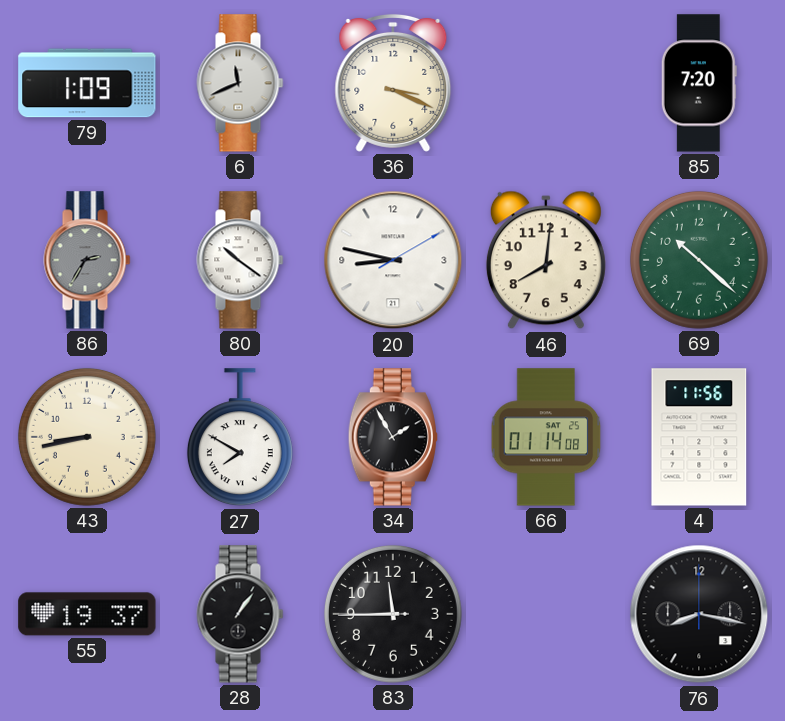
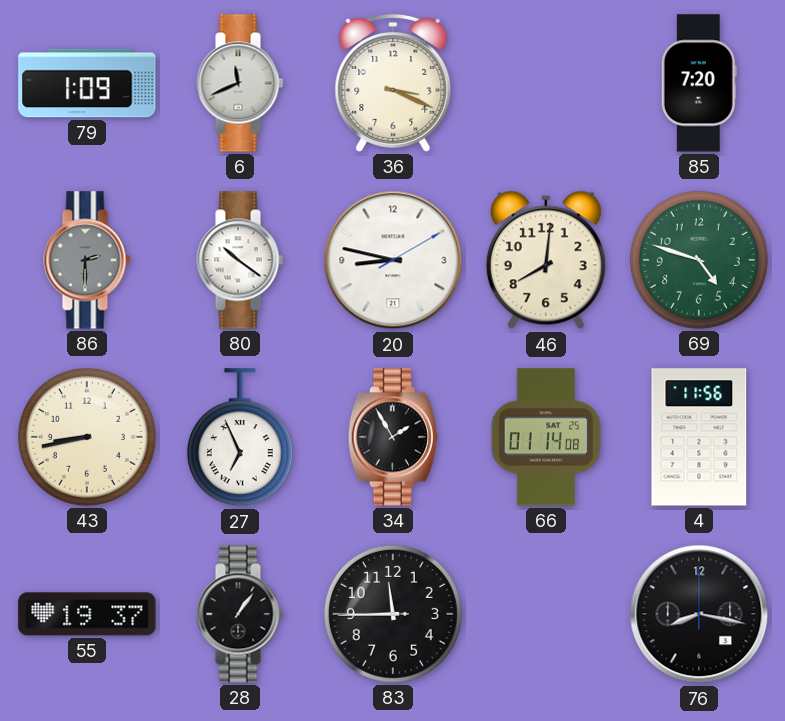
86: 2:35 -> 2:30 (87, 260)
69: 10:22 -> 4:48 (699, 260)
27: 7:50 -> 6:56 (240, 438)
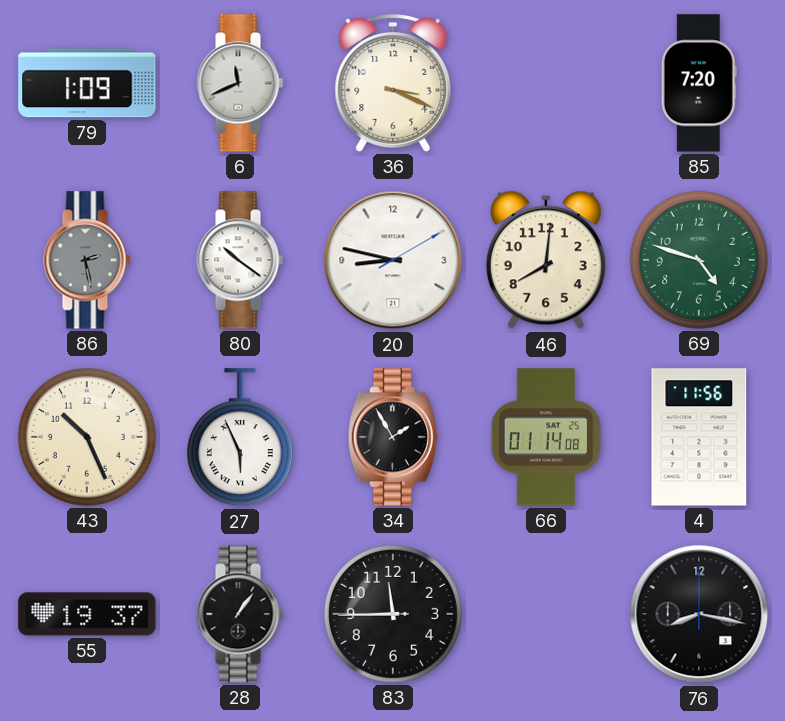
86: 2:30 -> 2:28 (87, 260)
43: 8:43 -> 10:26 (87, 437)
27: 6:56 -> 5:56 (240, 438)
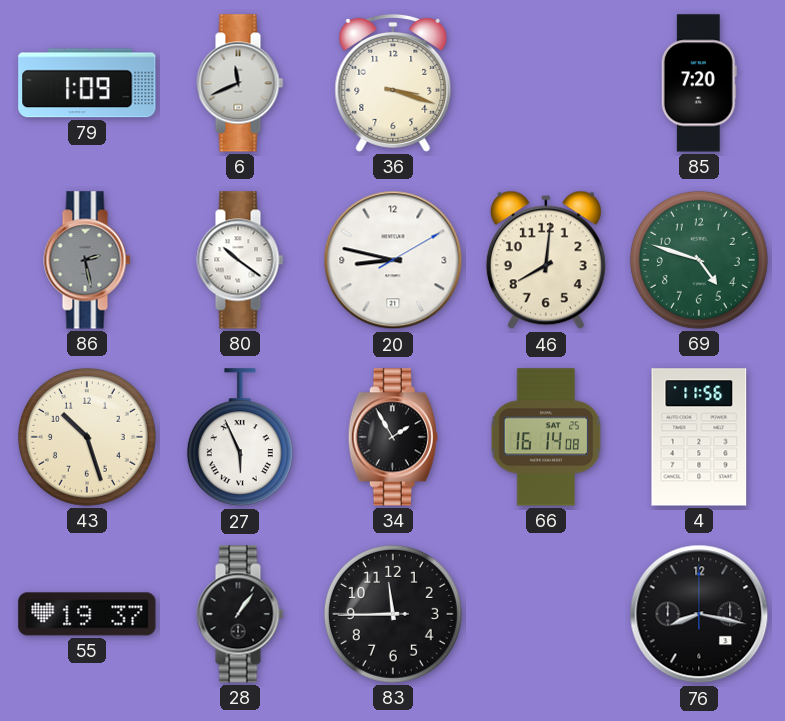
36: 3:19 -> 3:18 (393, 83)
43: 10:26 -> 10:27 (87, 437)
66: 01:14 -> 16:14 (546, 437)
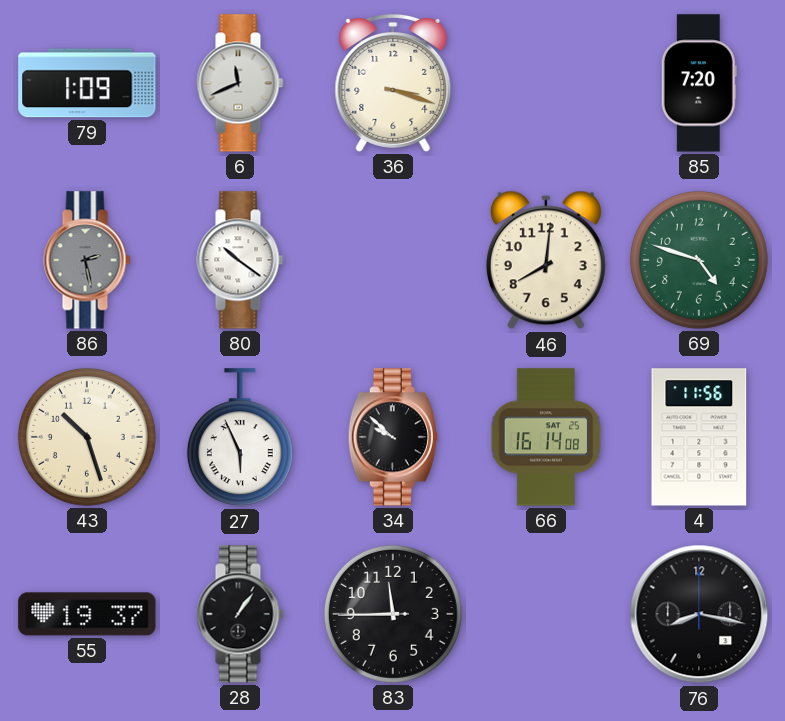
20: 8:47 -> none (393, 260)
34: 1:55 -> 9:52 (393, 437)
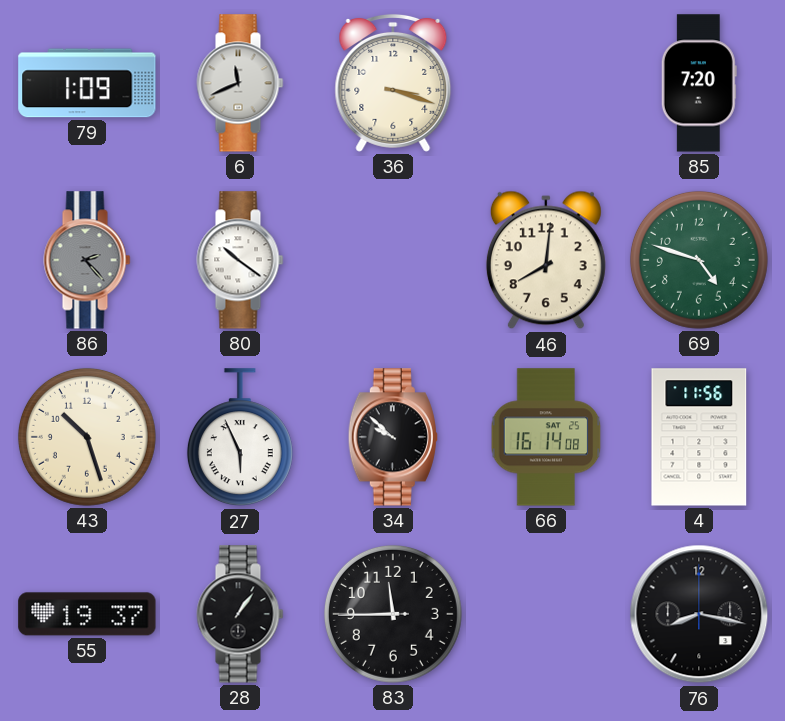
86: 2:28 -> 2:23 (87, 260)
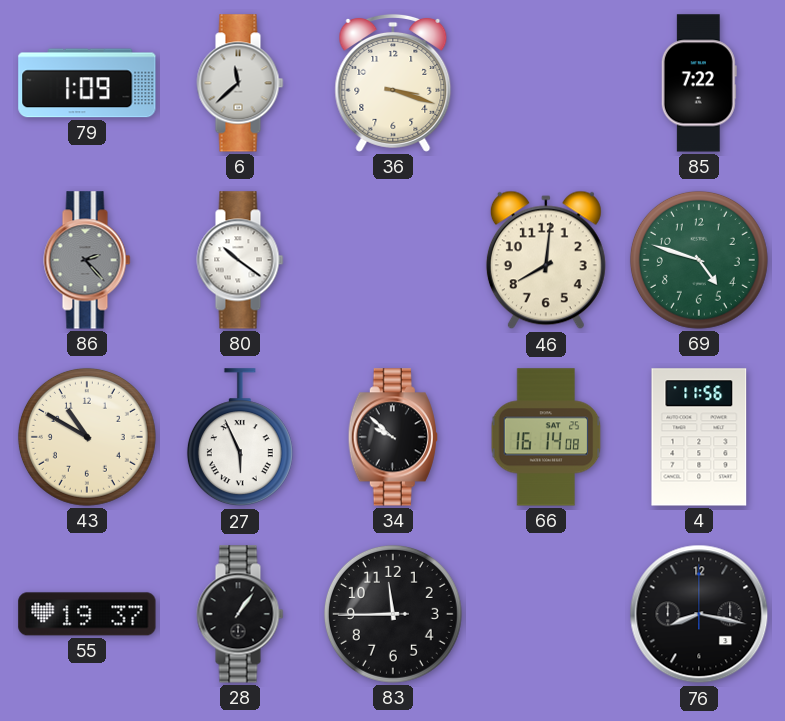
6: 11:41 -> 11:38 (240, 83)
85: 7:20 -> 7:22 (699, 83)
43: 10:27 -> 10:50 (87, 437)
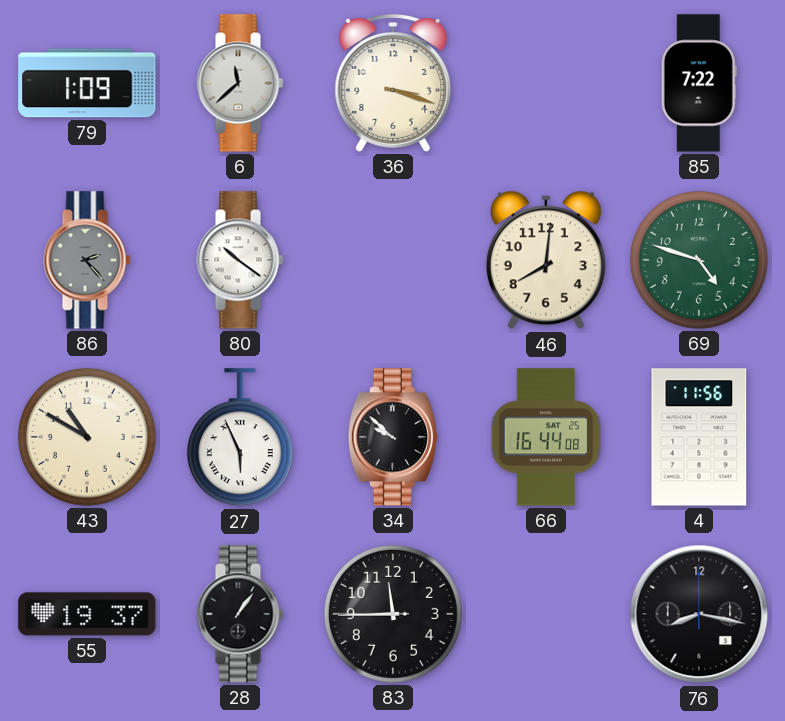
66: 16:14 -> 16:44 (546, 437)
